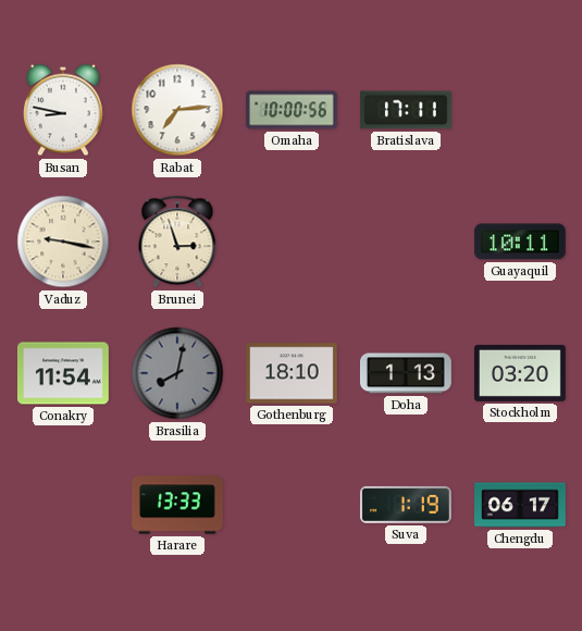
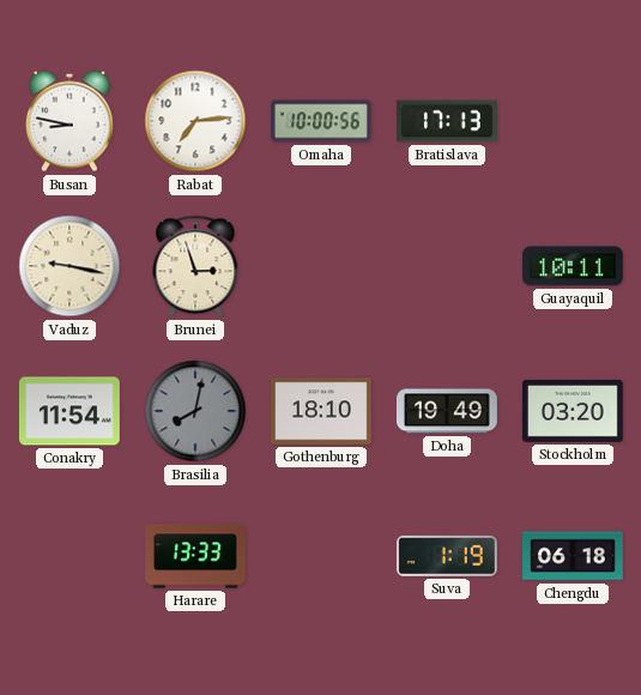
Bratislava: 17:11 -> 17:13 (447, 121)
Doha: 1:13 -> 19:49 (447, 411)
Chengdu: 06:17 -> 06:18 (574, 556)
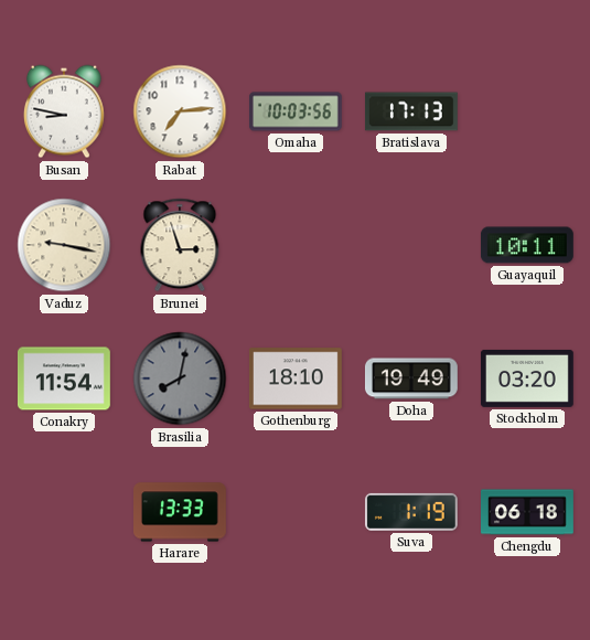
Omaha: 10:00 -> 10:03 (296, 111)
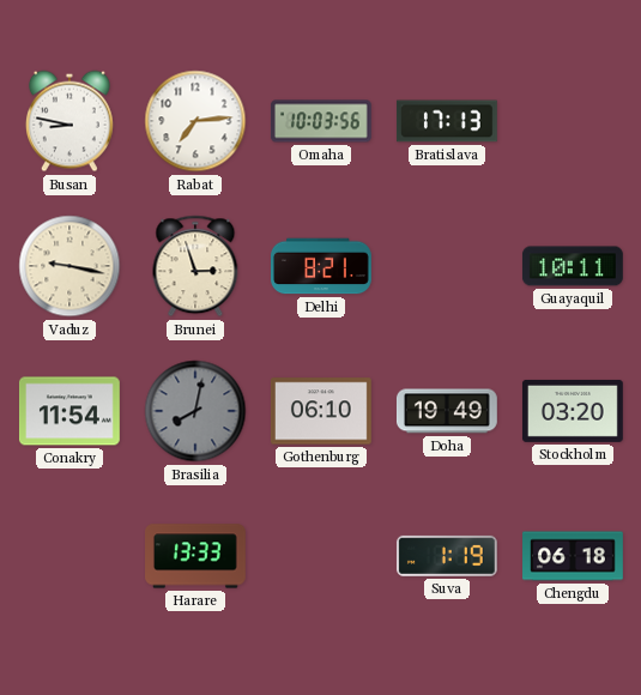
Delhi: none -> 8:21 (322, 266)
Gothenburg: 18:10 -> 06:10 (321, 411)
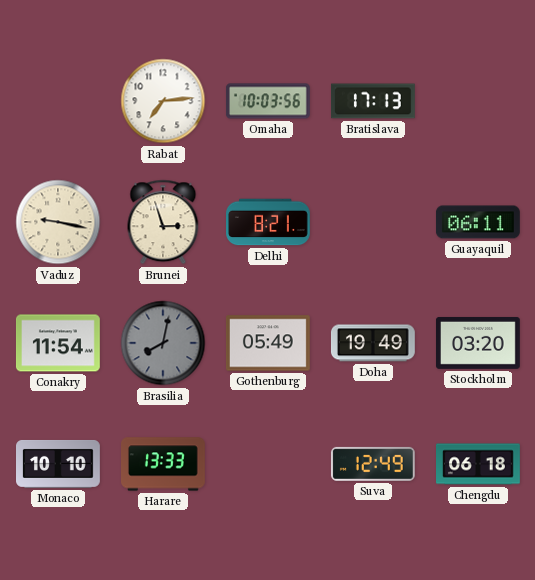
Busan: 8:47 -> none (69, 121)
Guayaquil: 10:11 -> 06:11 (478, 222)
Gothenburg: 06:10 -> 05:49 (268, 343)
Monaco: none -> 10:10 (59, 464)
Suva: 1:19 -> 12:49 (373, 464)
